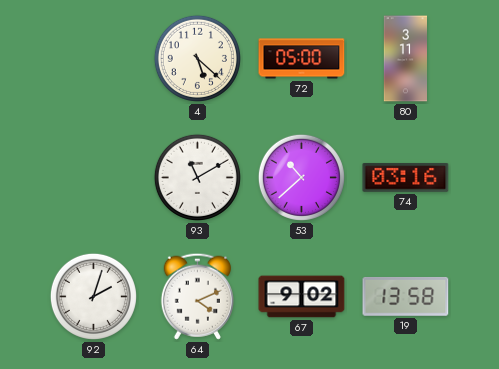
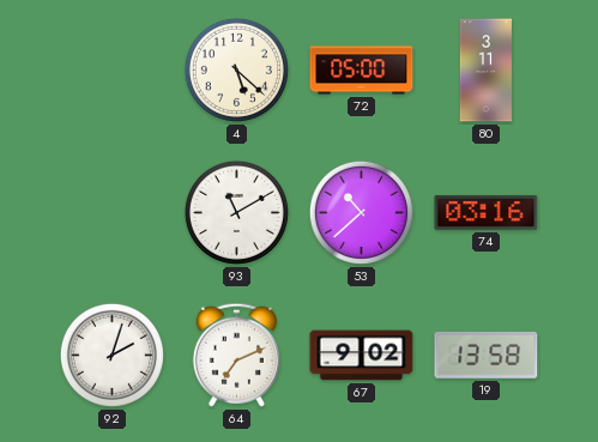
64: 4:11 -> 7:11 (236, 355)
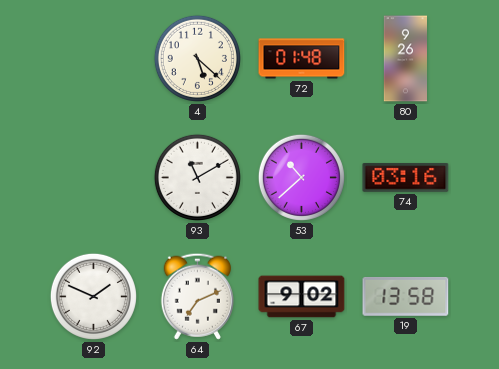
72: 05:00 -> 01:48 (302, 59)
80: 3:11 -> 9:26 (406, 59)
92: 2:03 -> 1:49 (93, 296)
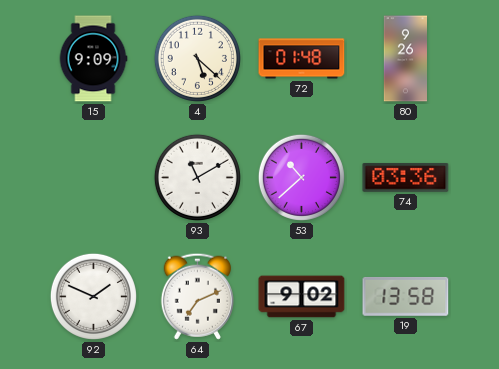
15: none -> 9:09 (93, 59)
74: 03:16 -> 03:36 (406, 178)
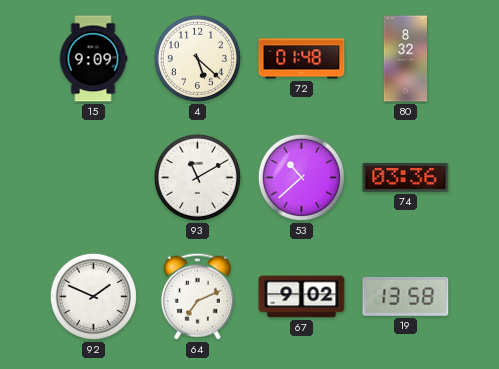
80: 9:26 -> 8:32 (406, 59)
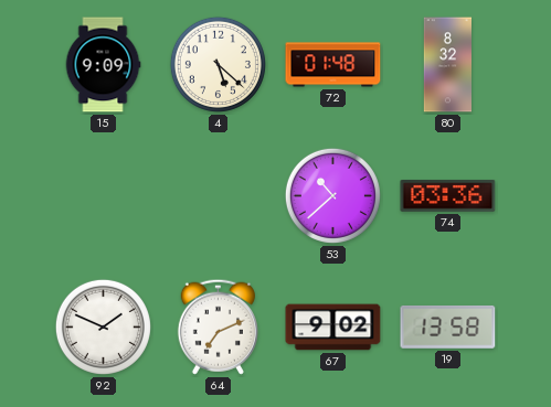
93: 11:10 -> none (197, 177)
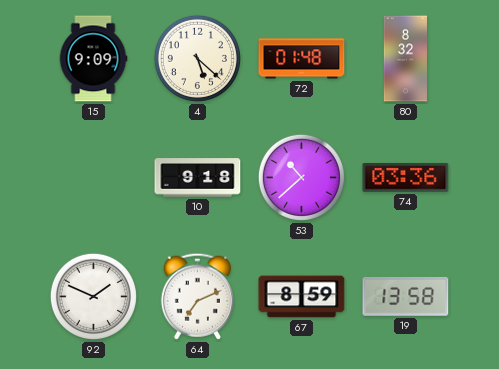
10: none -> 9:18 (198, 178)
67: 9:02 -> 8:59 (302, 297)
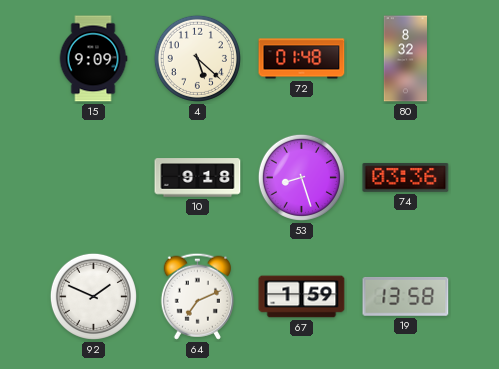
53: 10:38 -> 8:27 (301, 177)
67: 8:59 -> 1:59 (302, 297)
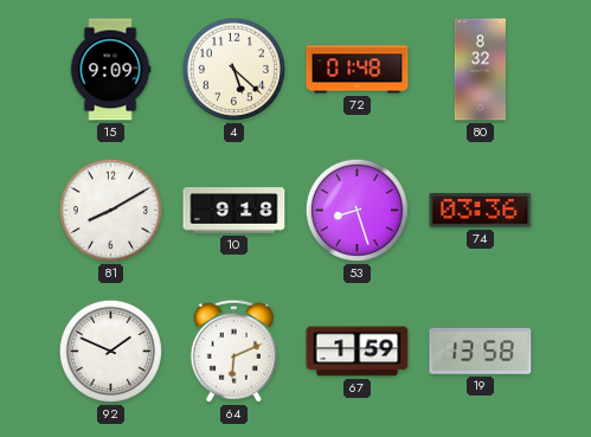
81: none -> 8:10 (110, 210)
64: 7:11 -> 6:11 (233, 351)
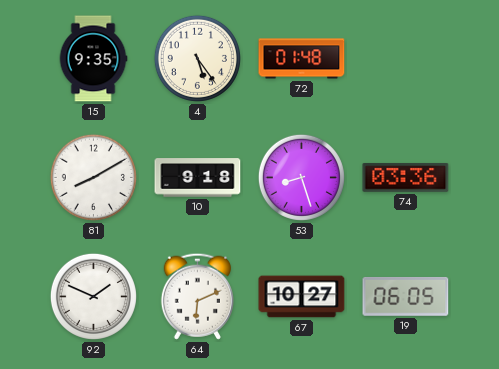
15: 9:09 -> 9:35 (93, 59)
4: 5:22 -> 5:24 (197, 58)
80: 8:32 -> none (481, 70)
67: 1:59 -> 10:27 (302, 297)
19: 13:58 -> 06:05 (406, 296)
